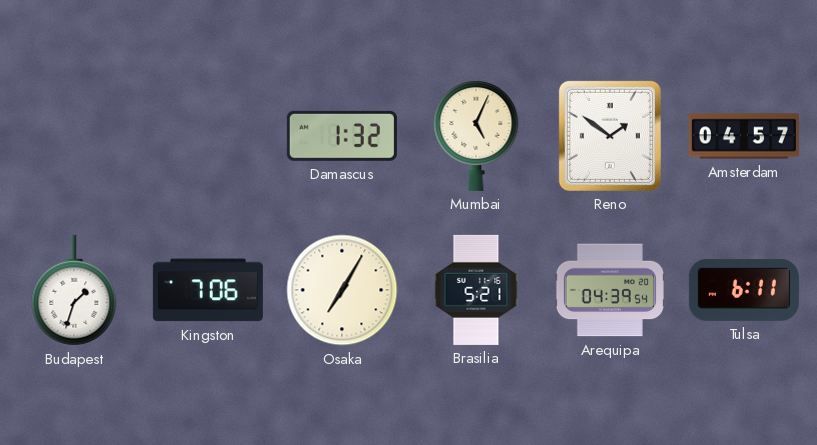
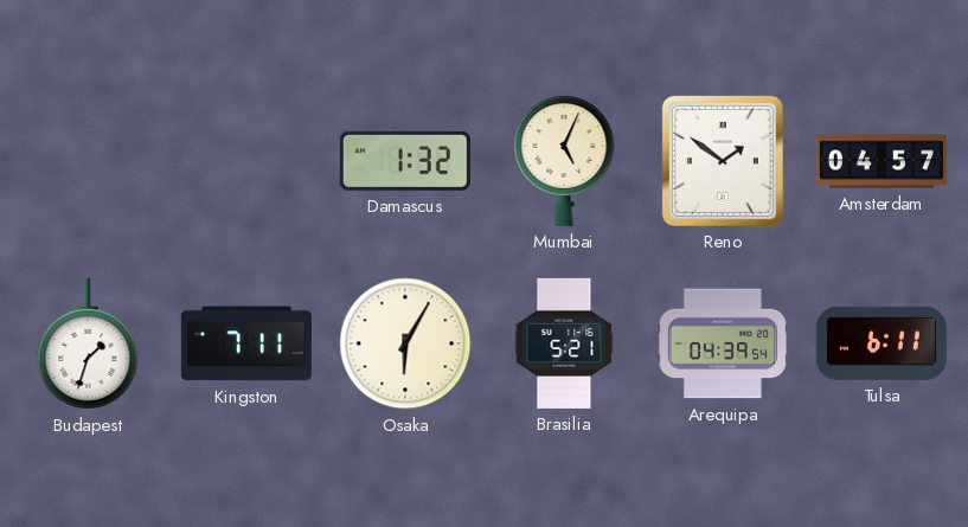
Kingston: 7:06 -> 7:11 (246, 343)
Osaka: 7:05 -> 6:05 (405, 343)
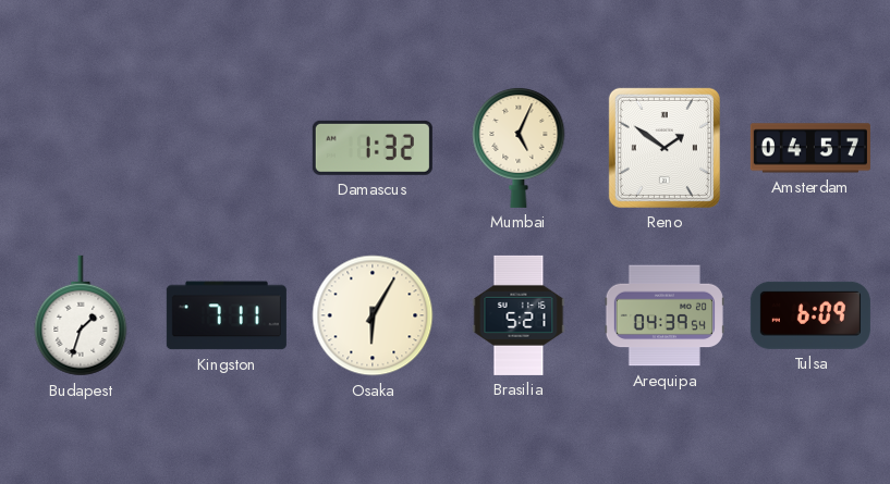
Tulsa: 6:11 -> 6:09 (810, 315)
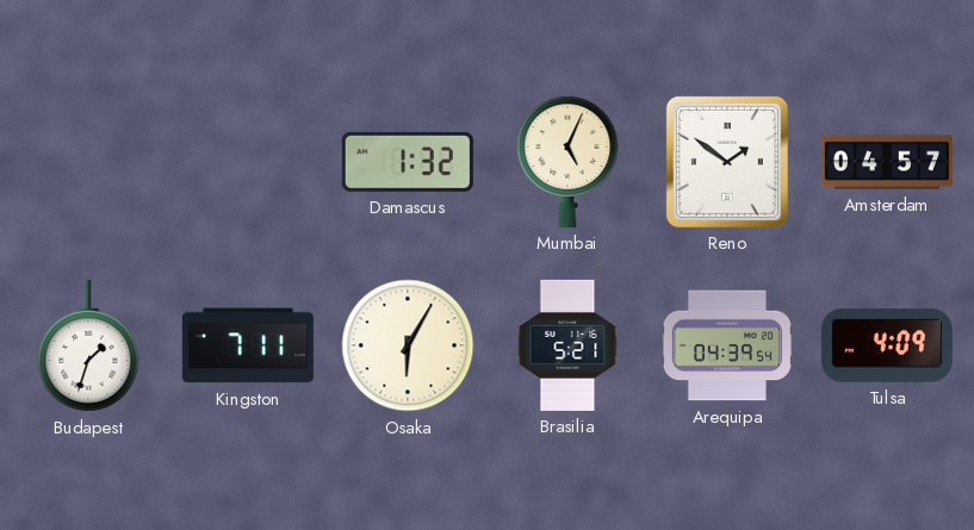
Tulsa: 6:09 -> 4:09 (887, 345)
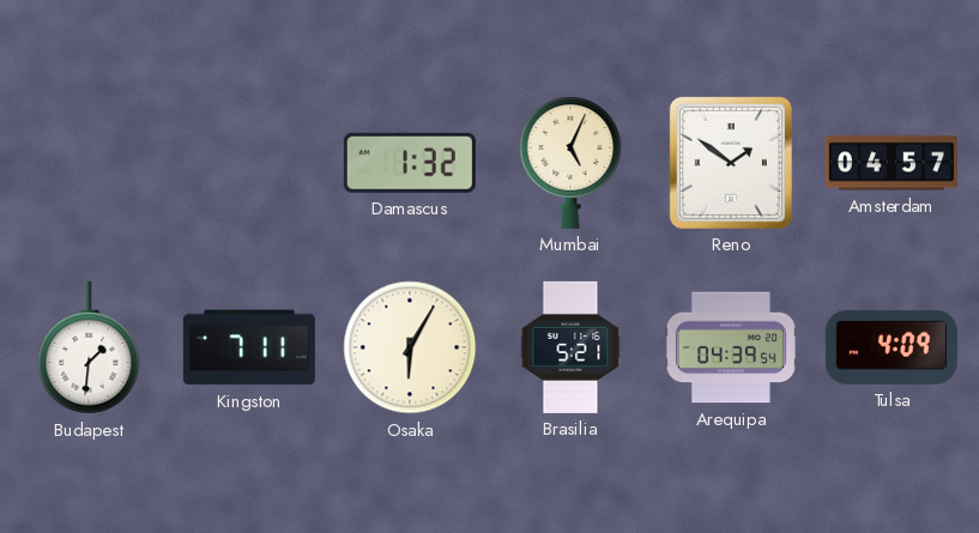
Budapest: 1:33 -> 1:31 (89, 347)
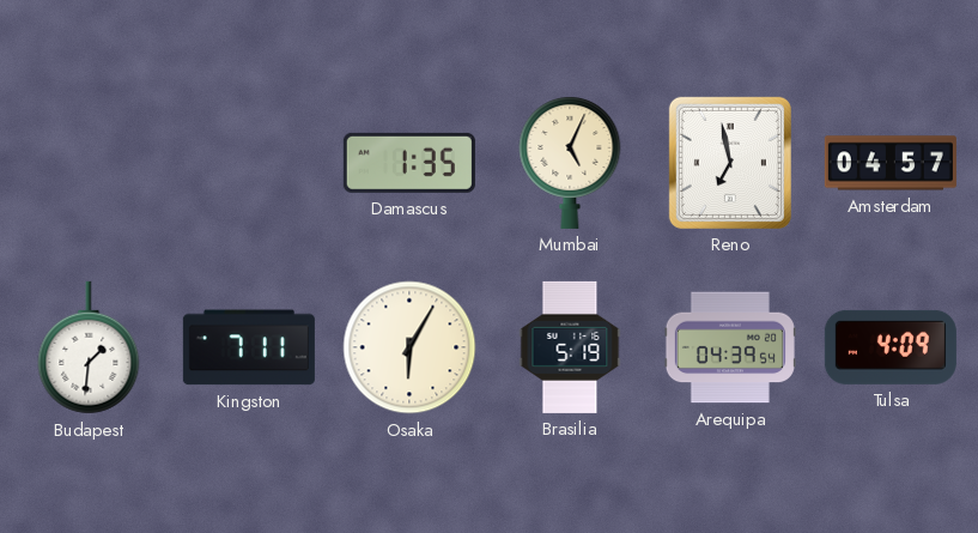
Damascus: 1:32 -> 1:35 (409, 163)
Reno: 1:51 -> 6:58 (730, 163)
Brasilia: 5:21 -> 5:19 (570, 347)
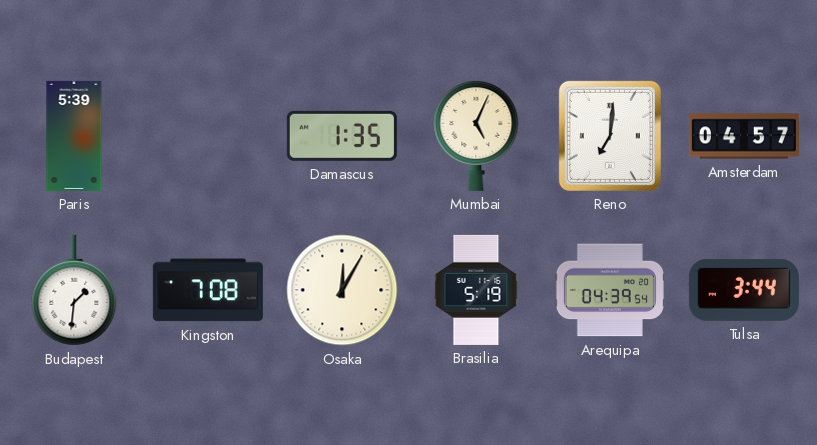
Paris: none -> 5:39 (74, 136)
Reno: 6:58 -> 7:01 (610, 136)
Kingston: 7:11 -> 7:08 (208, 290)
Osaka: 6:05 -> 12:05 (342, 290)
Tulsa: 4:09 -> 3:44 (744, 290)
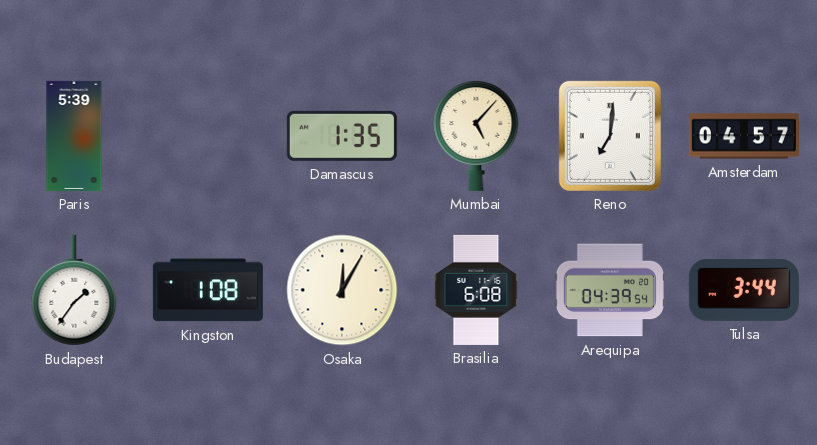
Mumbai: 5:04 -> 5:07 (476, 136)
Budapest: 1:31 -> 1:36 (74, 290)
Kingston: 7:08 -> 1:08 (208, 290)
Brasilia: 5:19 -> 6:08 (476, 290)
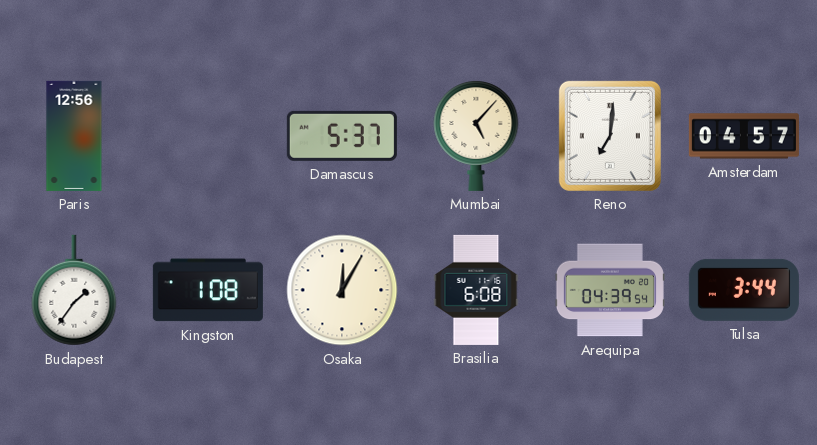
Paris: 5:39 -> 12:56 (74, 136)
Damascus: 1:35 -> 5:37 (342, 136)
